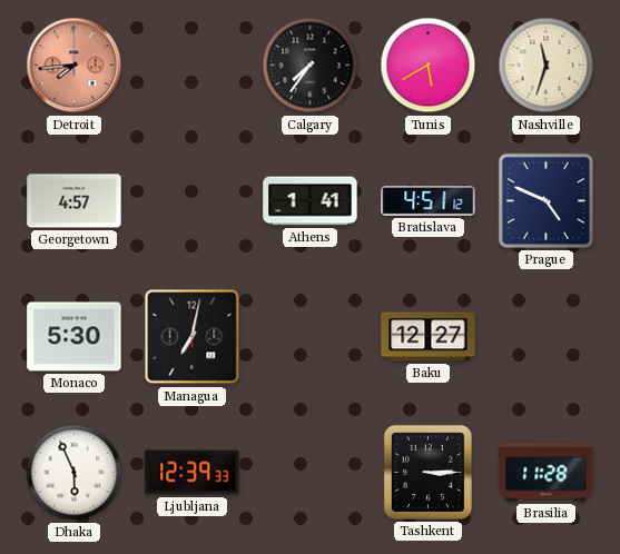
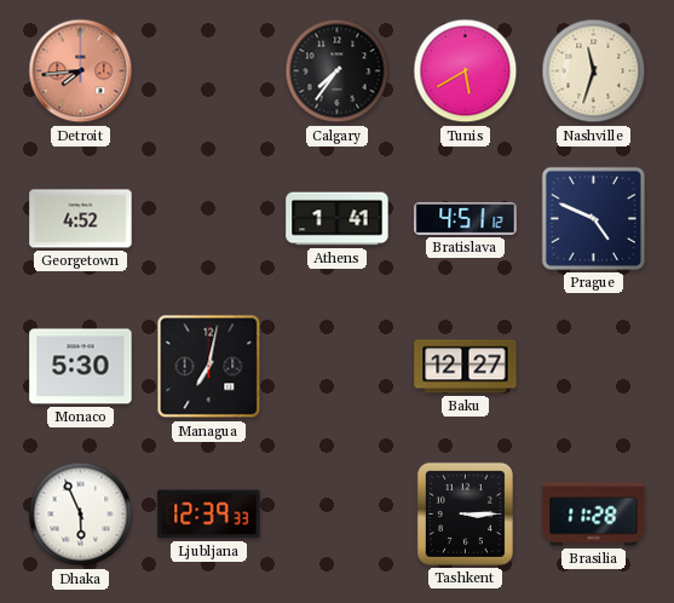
Georgetown: 4:57 -> 4:52 (81, 219)
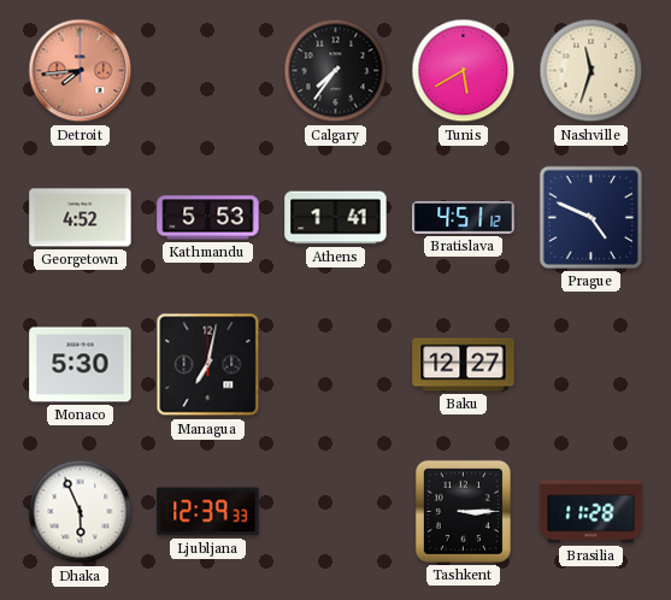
Kathmandu: none -> 5:53 (208, 218)
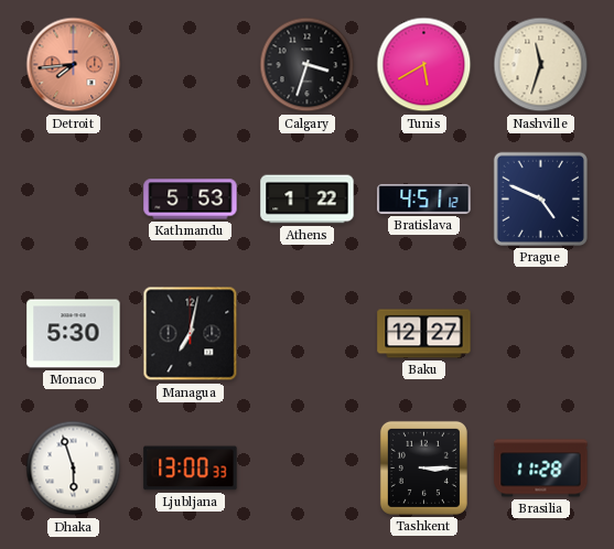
Calgary: 7:36 -> 3:33 (308, 65)
Georgetown: 4:52 -> none (81, 218)
Athens: 1:41 -> 1:22 (308, 200)
Dhaka: 5:56 -> 5:57 (74, 469)
Ljubljana: 12:39 -> 13:00 (191, 469)
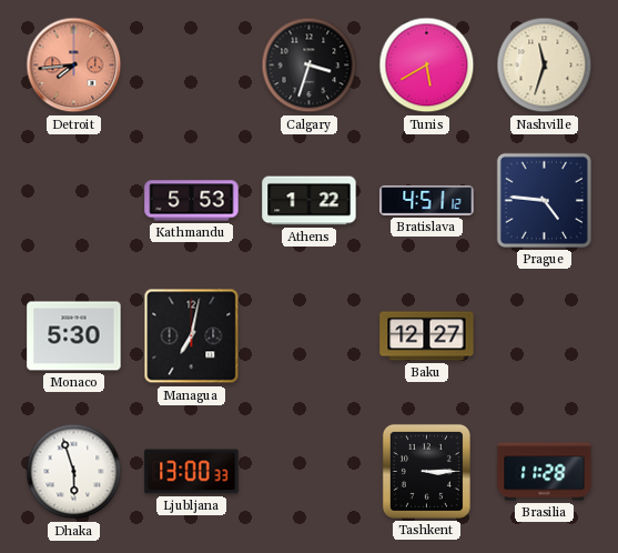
Prague: 4:49 -> 4:46 (544, 200)
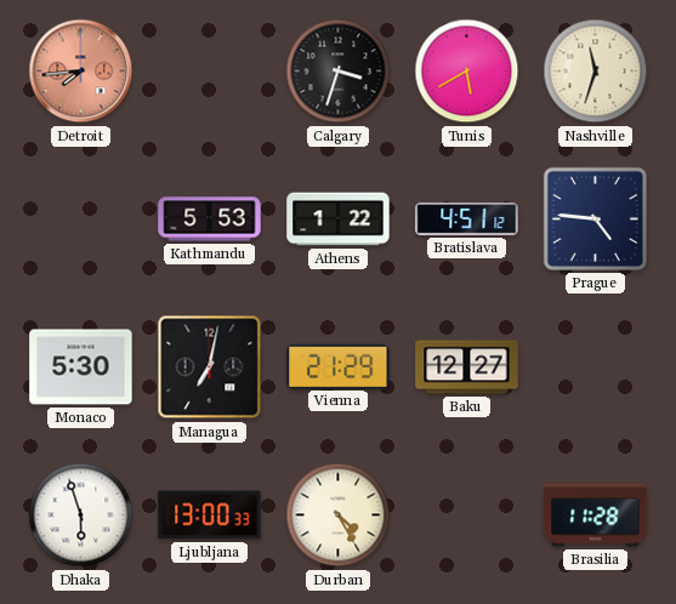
Vienna: none -> 21:29 (339, 366)
Durban: none -> 4:25 (339, 515)
Tashkent: 3:15 -> none (426, 471)
